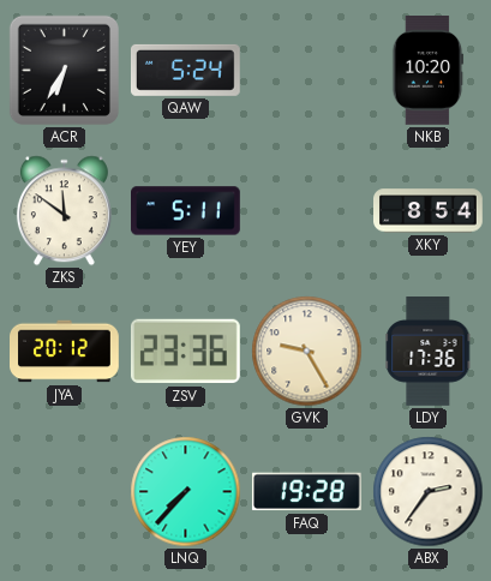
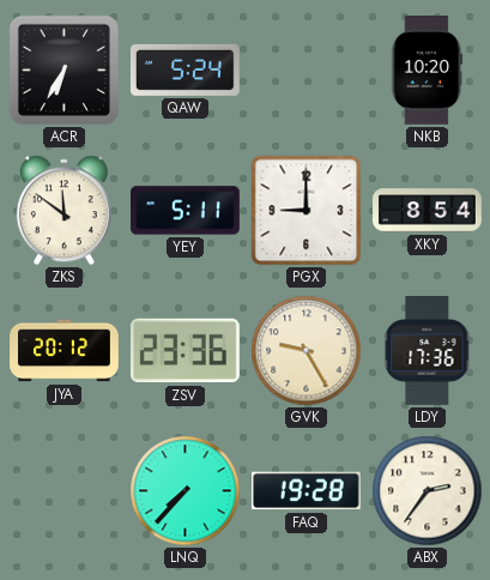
PGX: none -> 9:00 (307, 211)
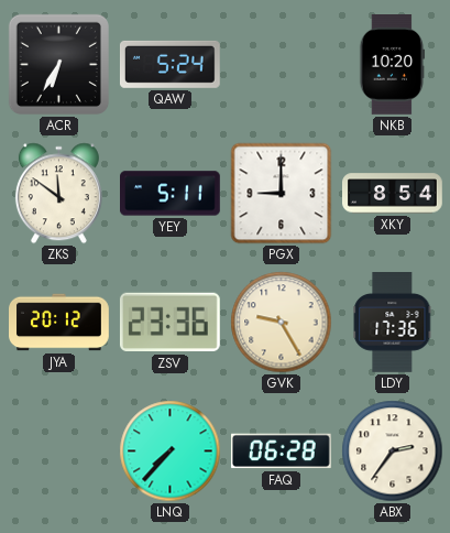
FAQ: 19:28 -> 06:28 (281, 452)
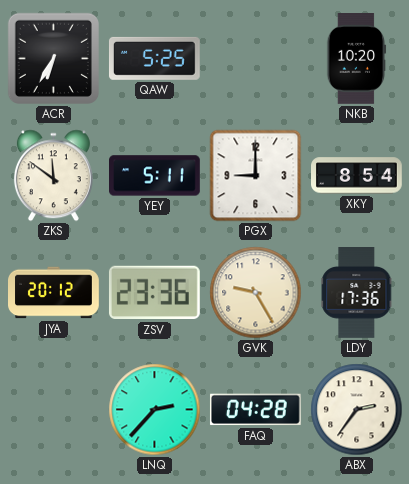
QAW: 5:24 -> 5:25 (154, 58)
LNQ: 7:37 -> 2:37 (155, 410)
FAQ: 06:28 -> 04:28 (255, 410)
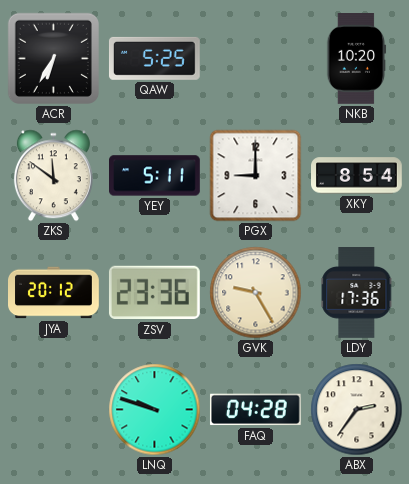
LNQ: 2:37 -> 9:48 (155, 410)
